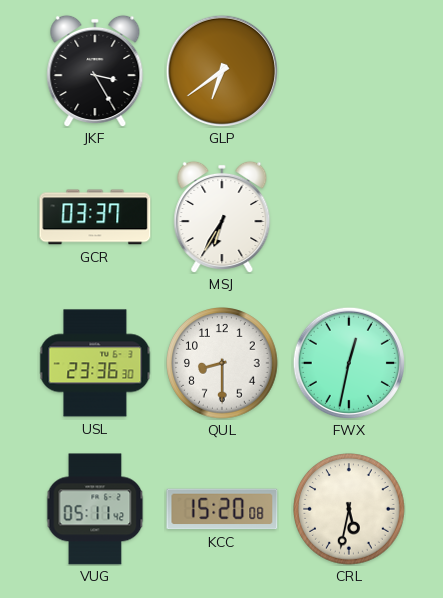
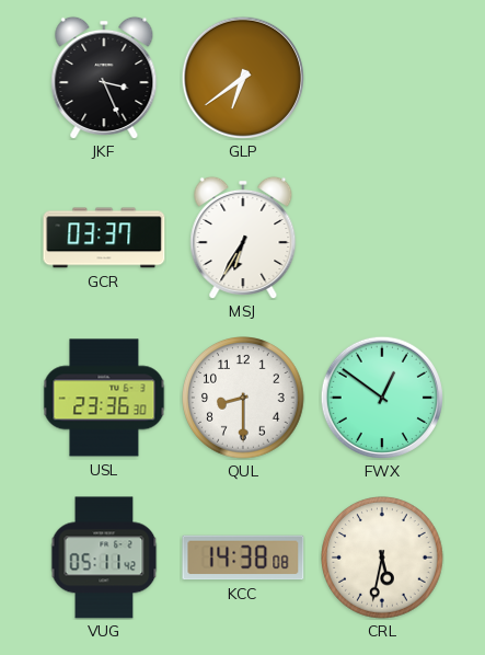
JKF: 3:25 -> 3:26 (104, 78)
FWX: 12:32 -> 12:51 (381, 397)
KCC: 15:20 -> 14:38 (243, 558)
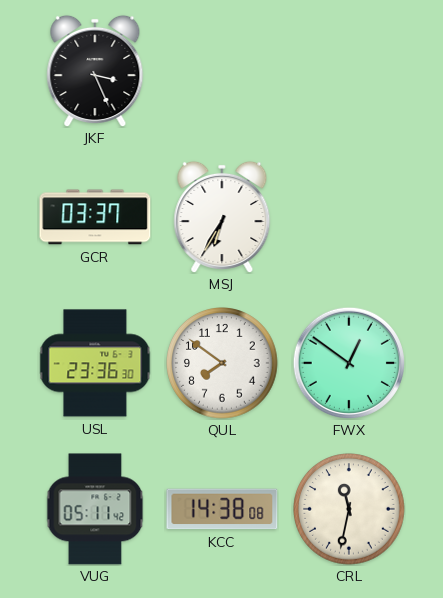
GLP: 6:39 -> none (242, 77)
QUL: 8:30 -> 7:51 (222, 363)
CRL: 5:32 -> 11:32 (349, 509)
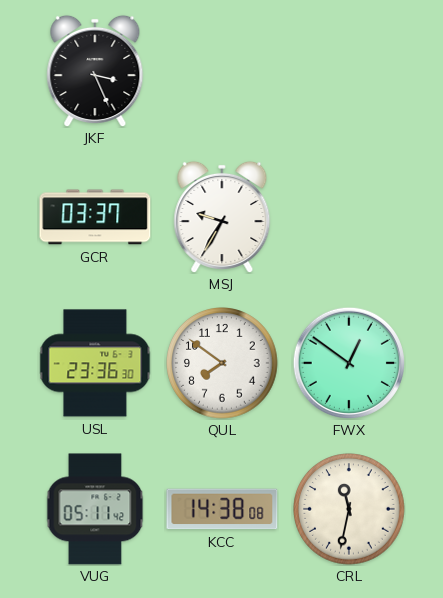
MSJ: 6:35 -> 9:35 (222, 217)
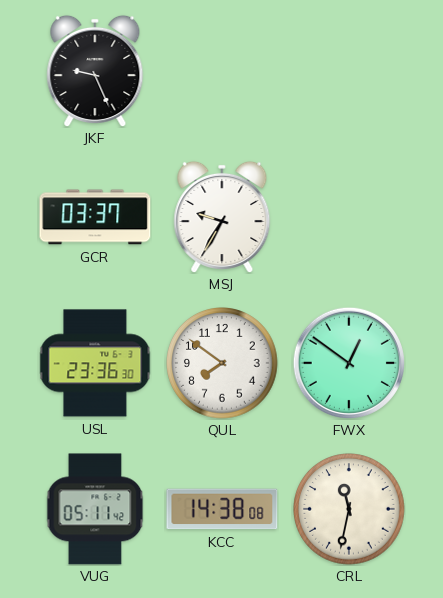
JKF: 3:26 -> 9:26 (95, 71)
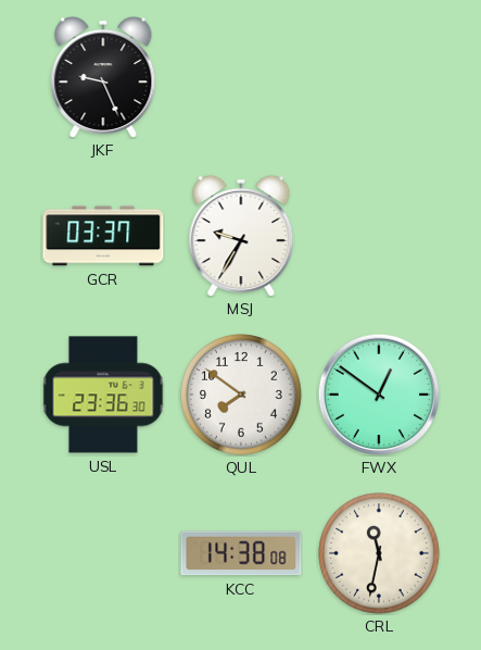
VUG: 05:11 -> none (95, 509)
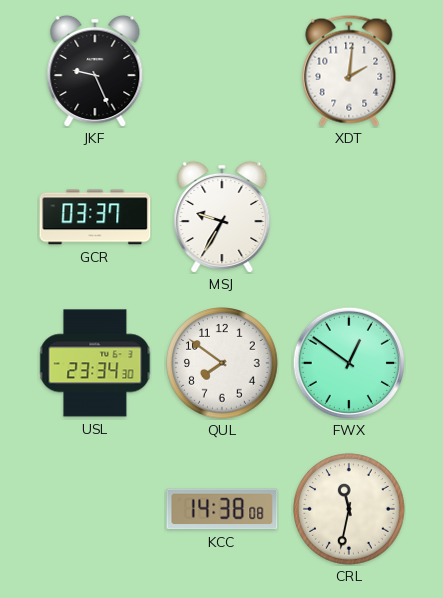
XDT: none -> 2:01 (349, 71)
USL: 23:36 -> 23:34 (95, 363)
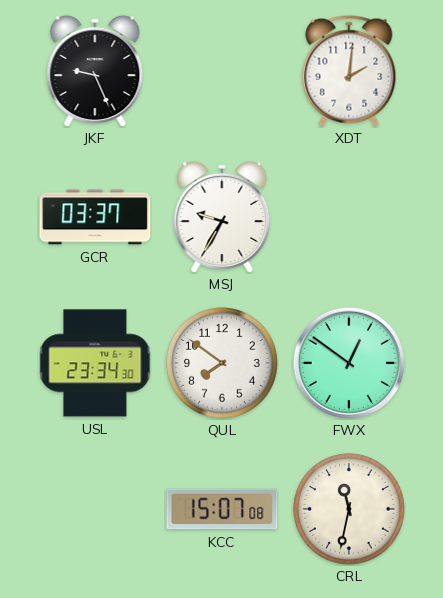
KCC: 14:38 -> 15:07 (222, 509)
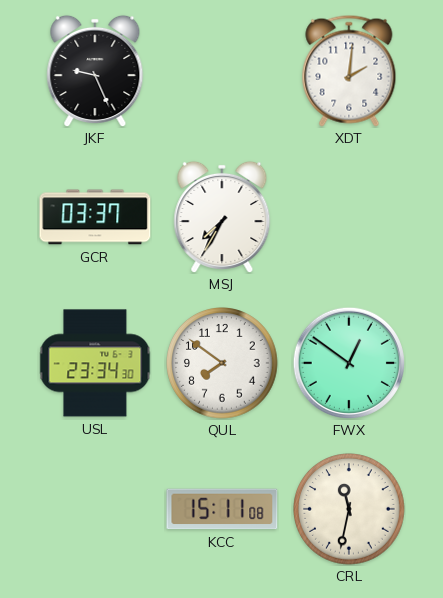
MSJ: 9:35 -> 7:35 (222, 217)
KCC: 15:07 -> 15:11 (222, 509)
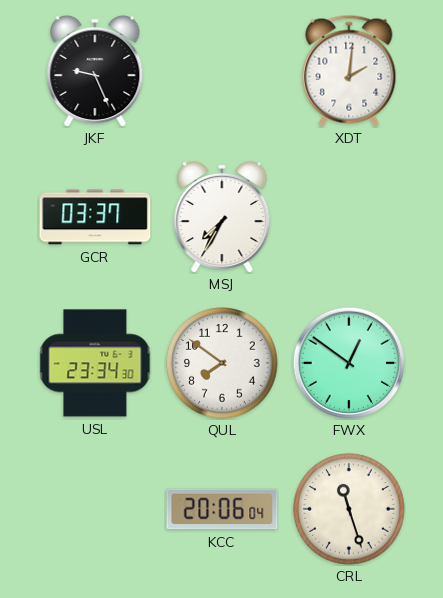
KCC: 15:11 -> 20:06 (222, 509)
CRL: 11:32 -> 11:27 (349, 509)
